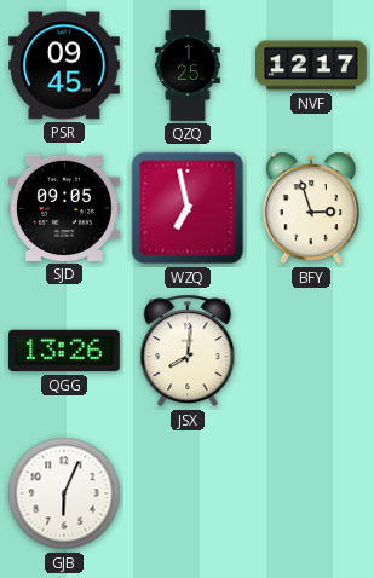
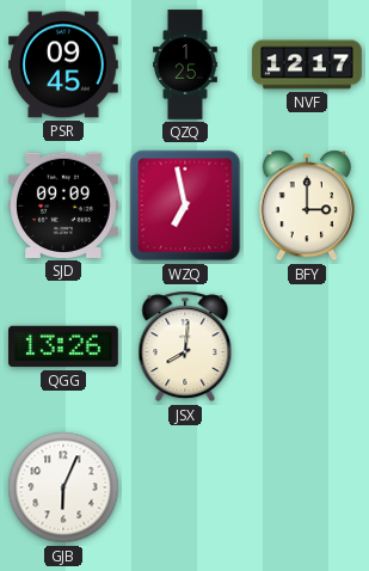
SJD: 09:05 -> 09:09 (64, 205)
BFY: 2:57 -> 3:00 (307, 205)
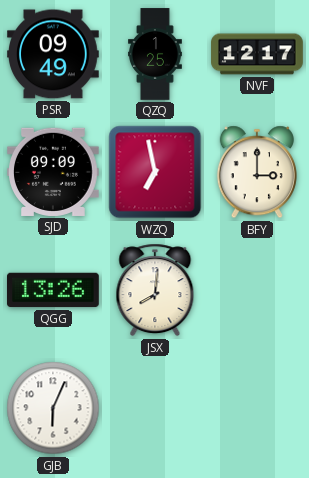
PSR: 09:45 -> 09:49 (53, 54)
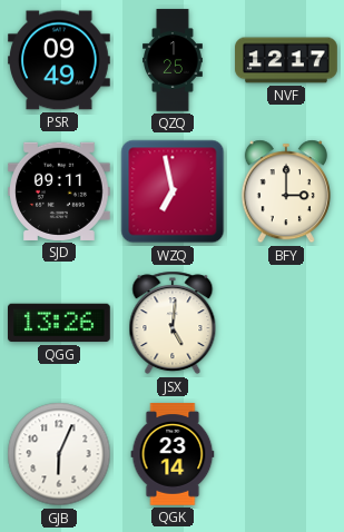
SJD: 09:09 -> 09:11 (60, 191)
JSX: 8:01 -> 5:01 (173, 323)
QGK: none -> 23:14 (173, 454)
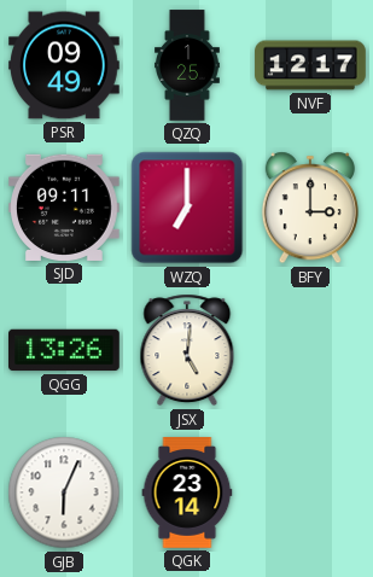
WZQ: 6:58 -> 7:00 (187, 208)
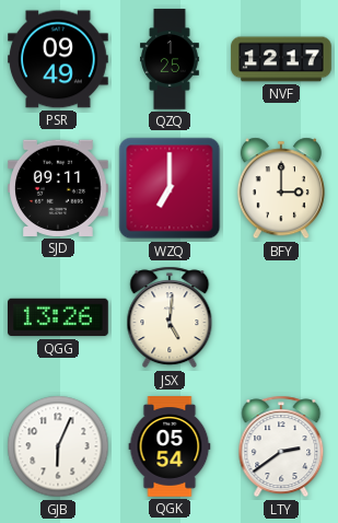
QGK: 23:14 -> 05:54 (170, 446)
LTY: none -> 2:39 (281, 446)
